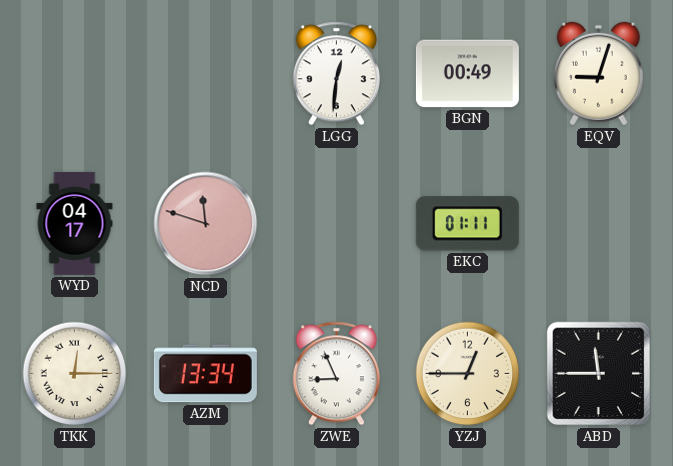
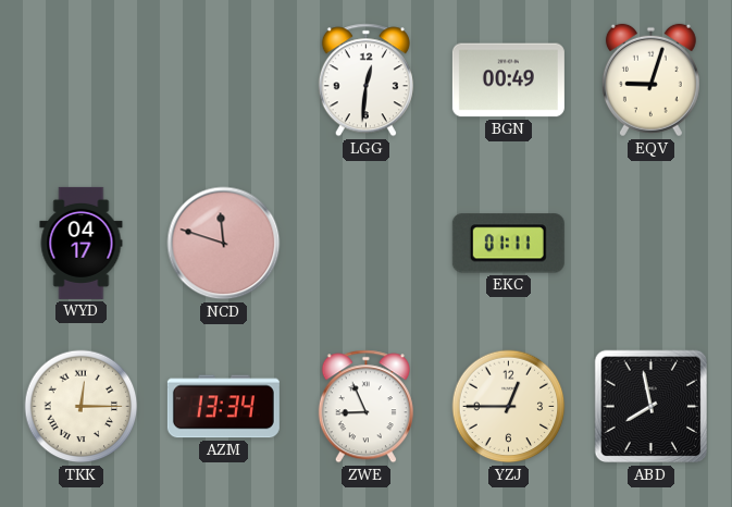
ABD: 11:45 -> 7:58 (652, 407)
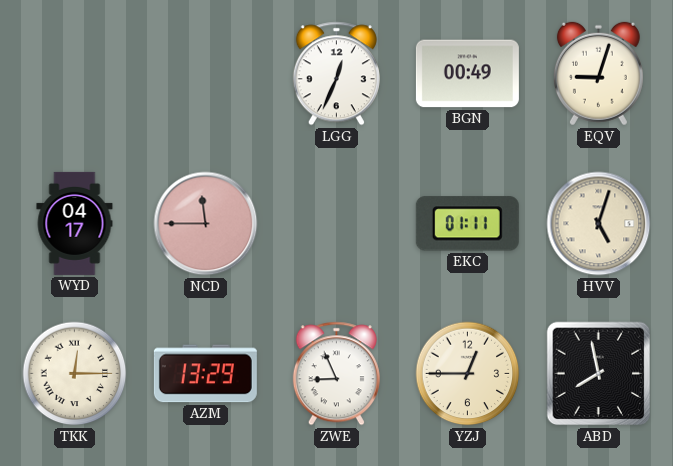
LGG: 12:31 -> 12:34 (336, 74)
NCD: 11:48 -> 11:45 (206, 224)
HVV: none -> 5:03 (599, 224)
AZM: 13:34 -> 13:29 (205, 374)
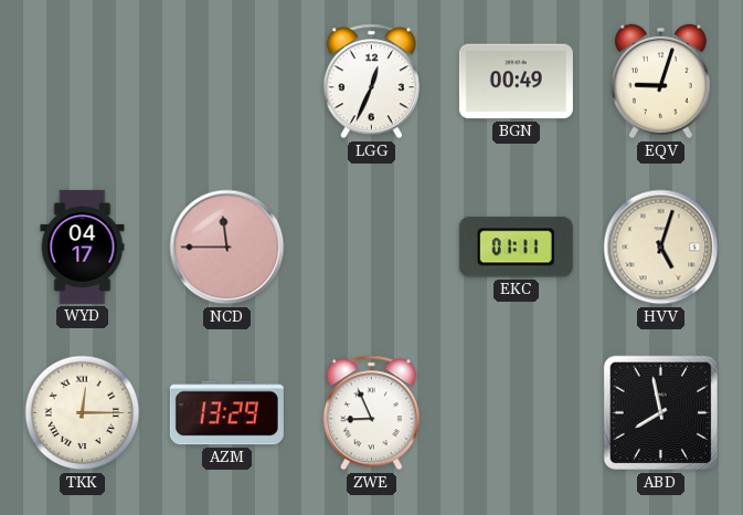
YZJ: 12:45 -> none (468, 374)
